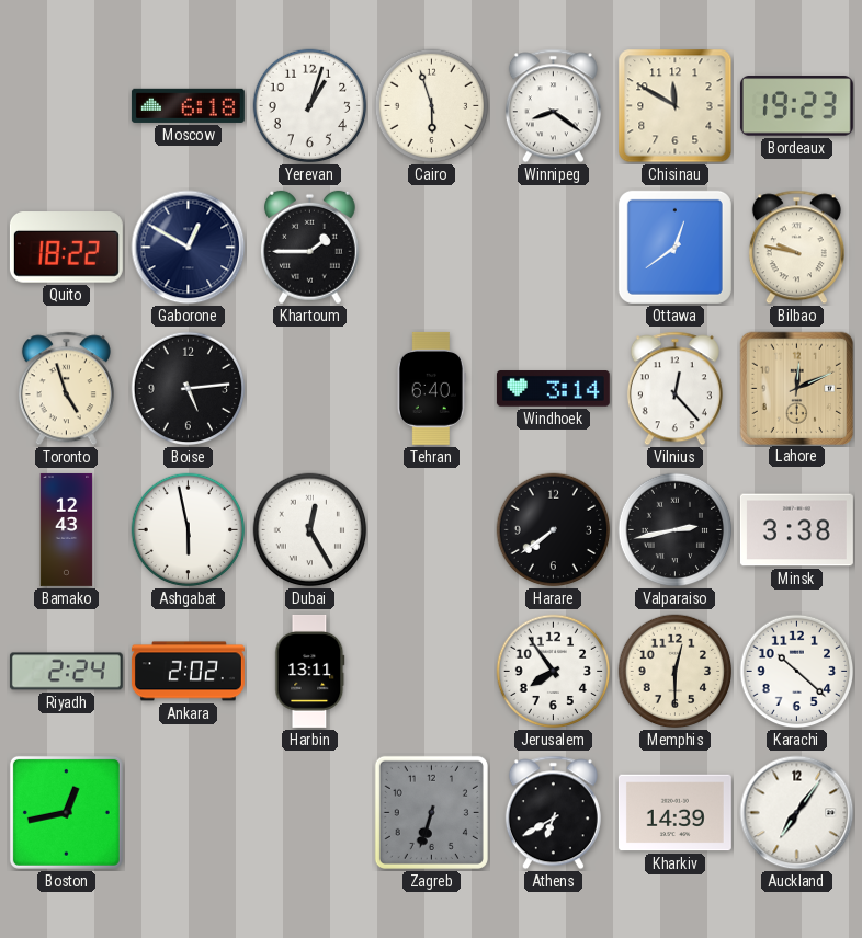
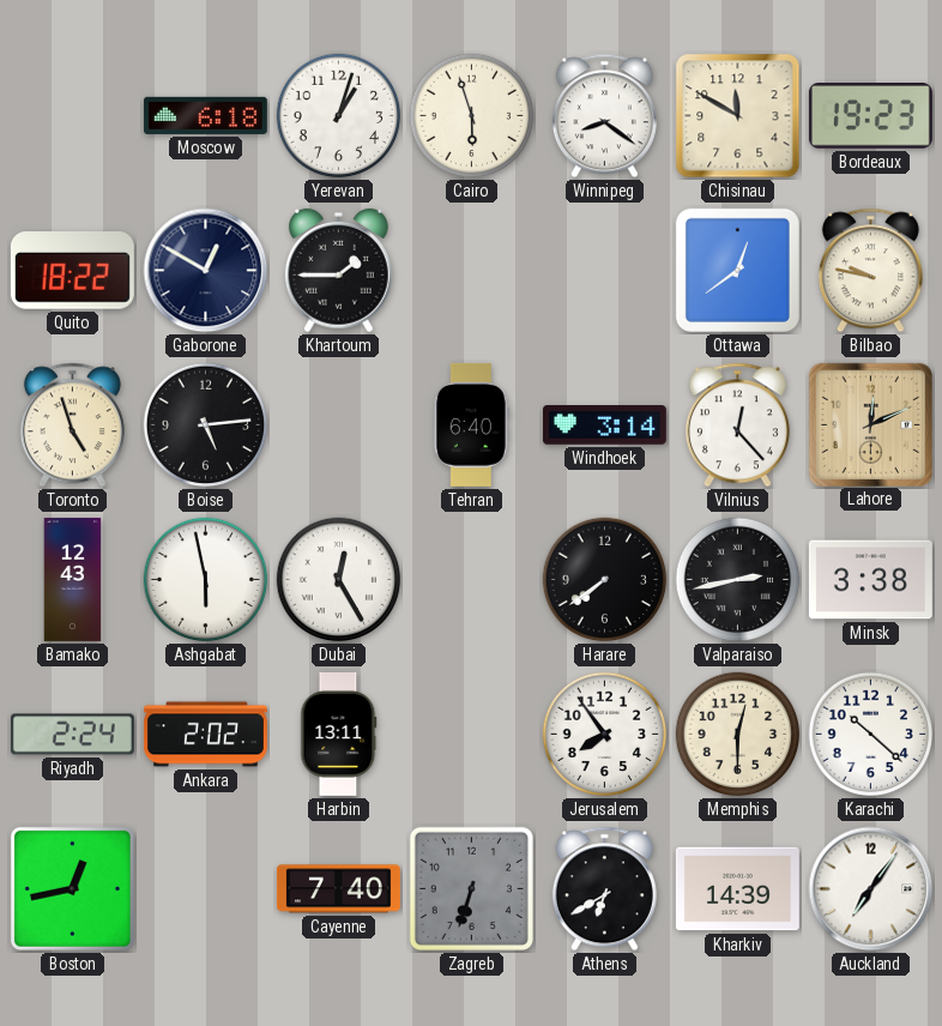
Cayenne: none -> 7:40 (338, 889)
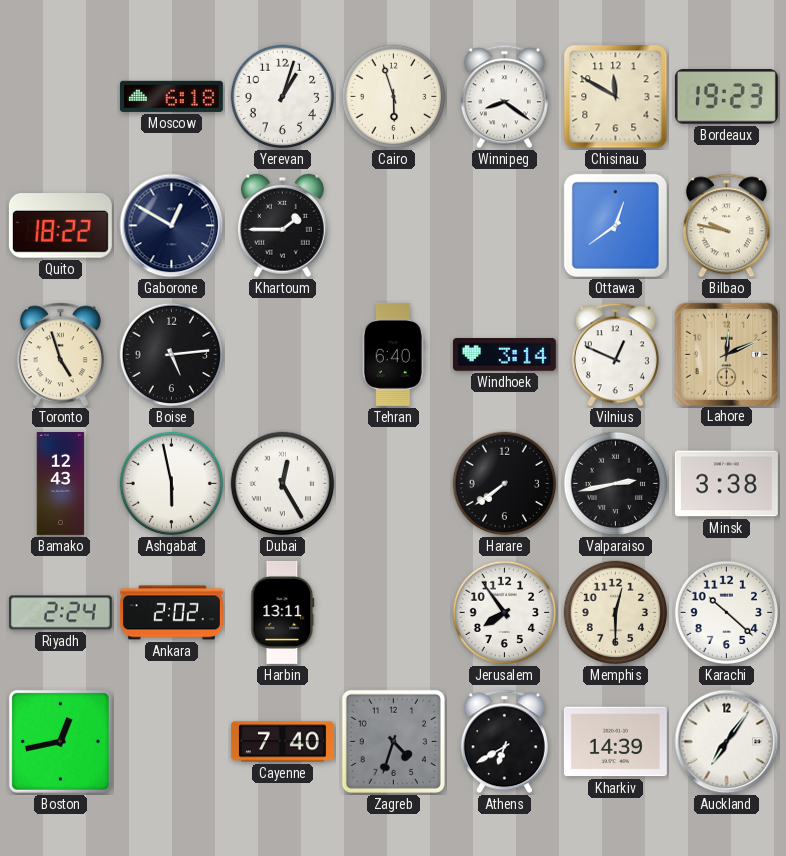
Vilnius: 12:23 -> 12:49 (615, 355)
Zagreb: 6:33 -> 4:33 (393, 741)
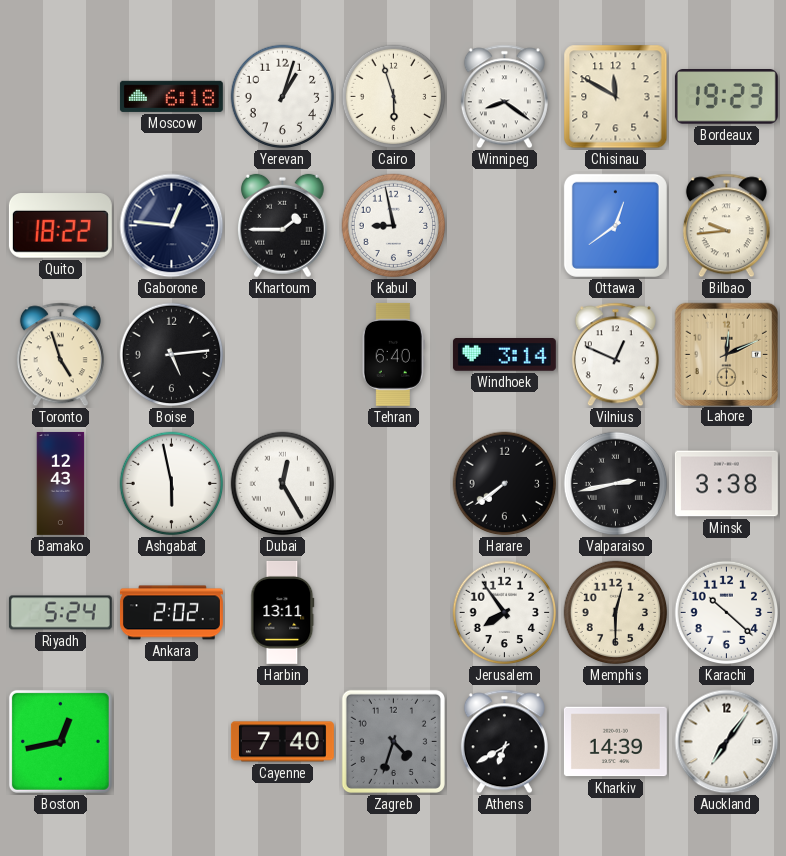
Gaborone: 12:50 -> 12:46 (172, 226)
Kabul: none -> 8:58 (394, 226)
Bilbao: 9:47 -> 9:44 (726, 226)
Riyadh: 2:24 -> 5:24 (60, 613)
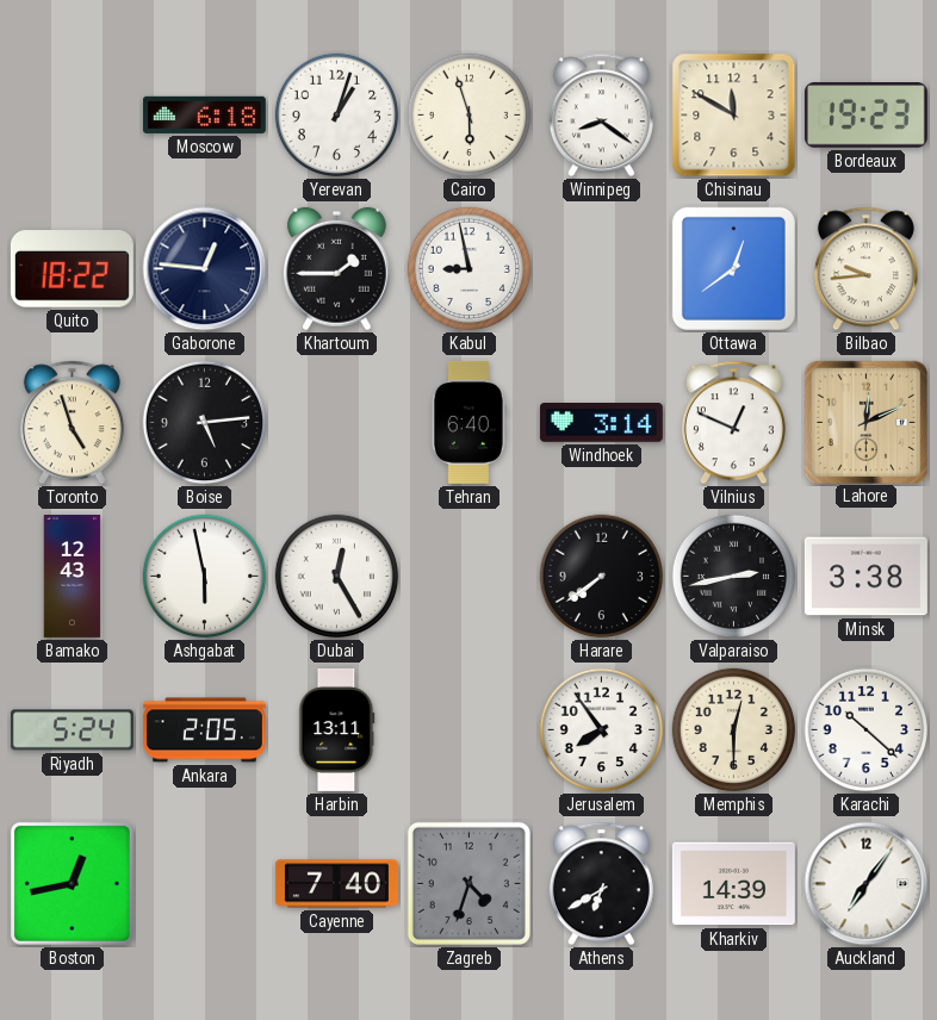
Ankara: 2:02 -> 2:05 (204, 730)
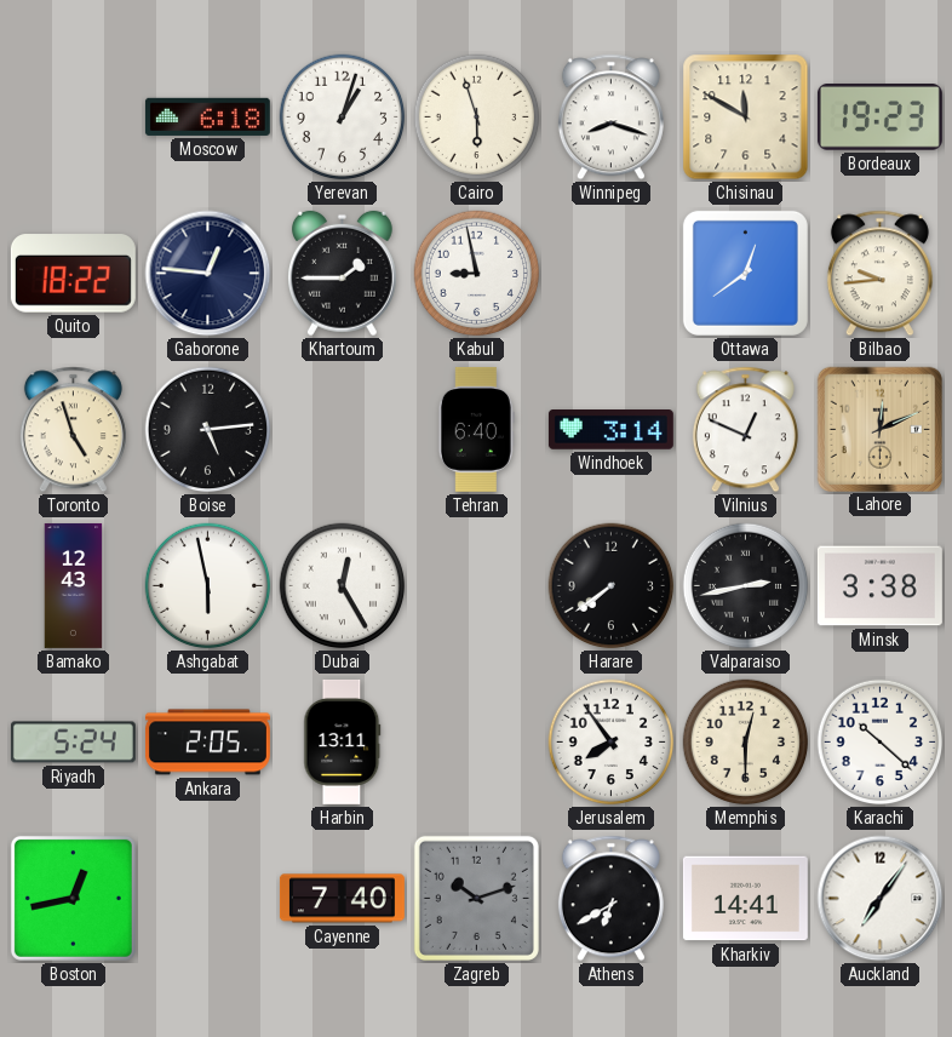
Winnipeg: 8:21 -> 8:18 (610, 118)
Zagreb: 4:33 -> 10:12 (476, 898)
Kharkiv: 14:39 -> 14:41 (745, 899)
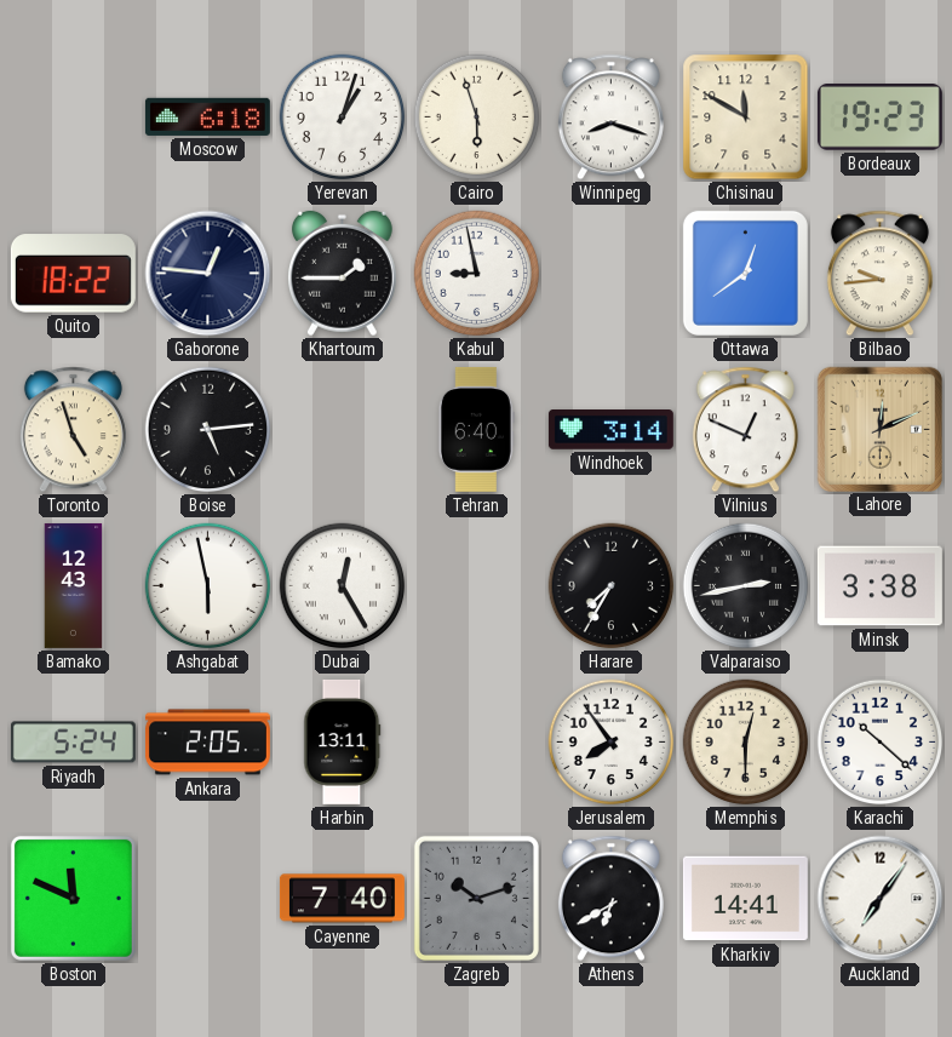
Harare: 7:39 -> 7:35 (612, 586)
Boston: 12:43 -> 11:49 (73, 898)
